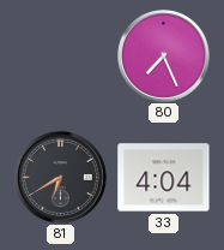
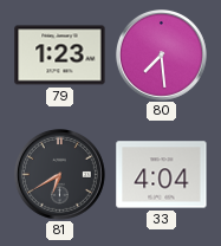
79: none -> 1:23 (60, 56)
80: 7:26 -> 7:29 (162, 56)
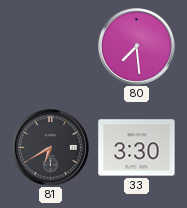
79: 1:23 -> none (60, 56)
33: 4:04 -> 3:30 (137, 148)
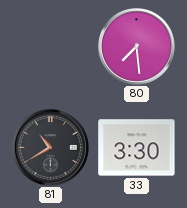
81: 6:40 -> 10:40 (51, 148)
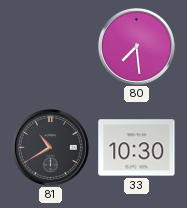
33: 3:30 -> 10:30 (137, 148)
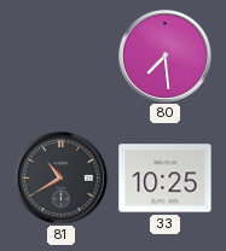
33: 10:30 -> 10:25 (166, 179)
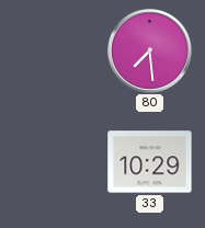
81: 10:40 -> none (62, 179)
33: 10:25 -> 10:29 (150, 162)
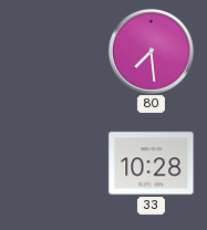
33: 10:29 -> 10:28 (152, 164)
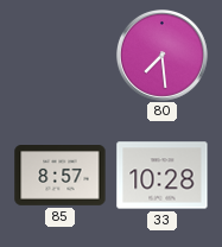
85: none -> 8:57 (61, 176)
